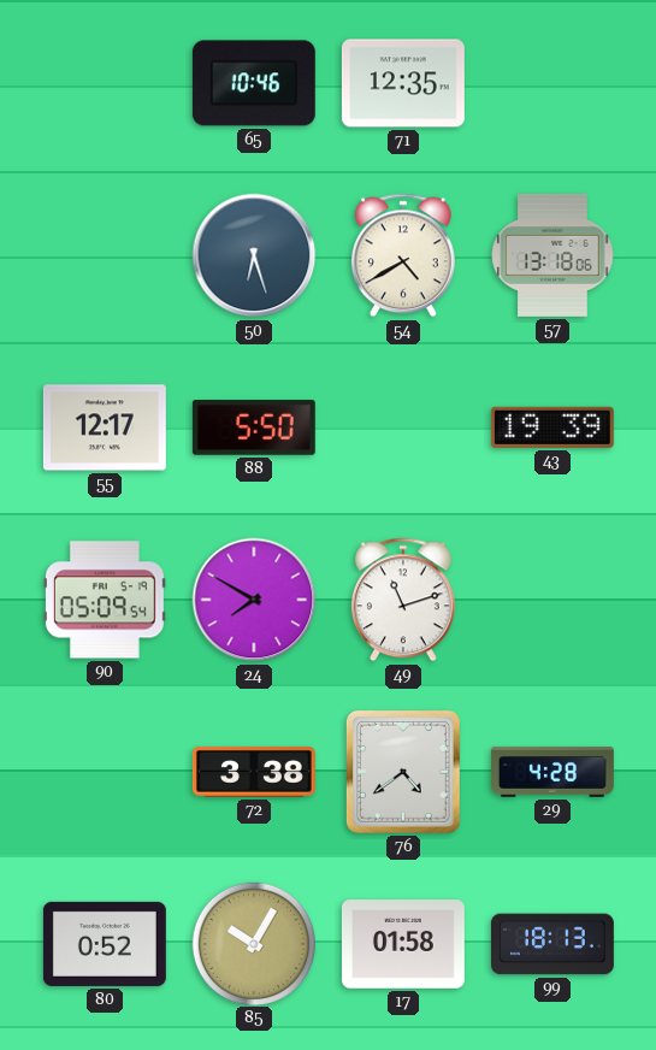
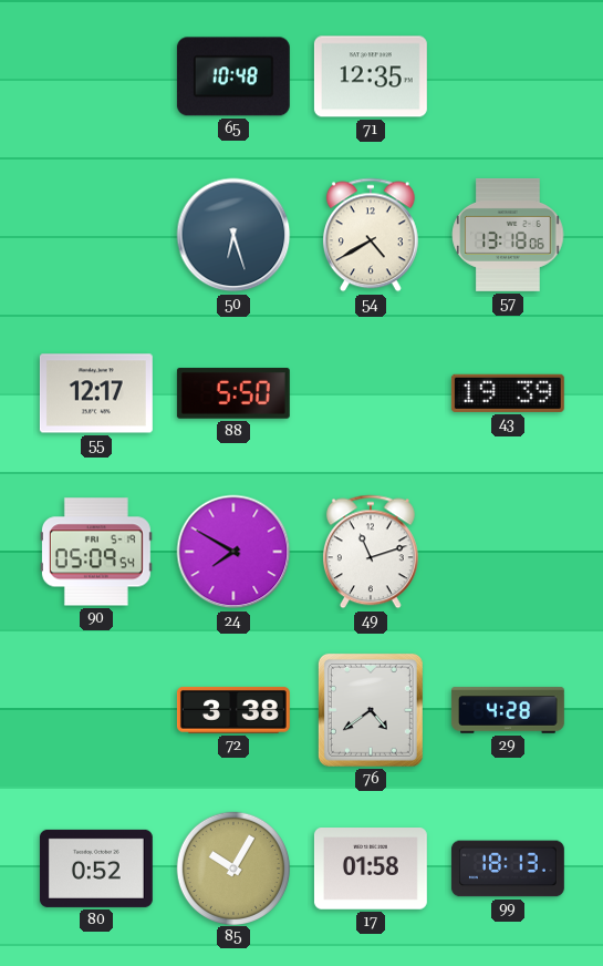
65: 10:46 -> 10:48 (233, 76)
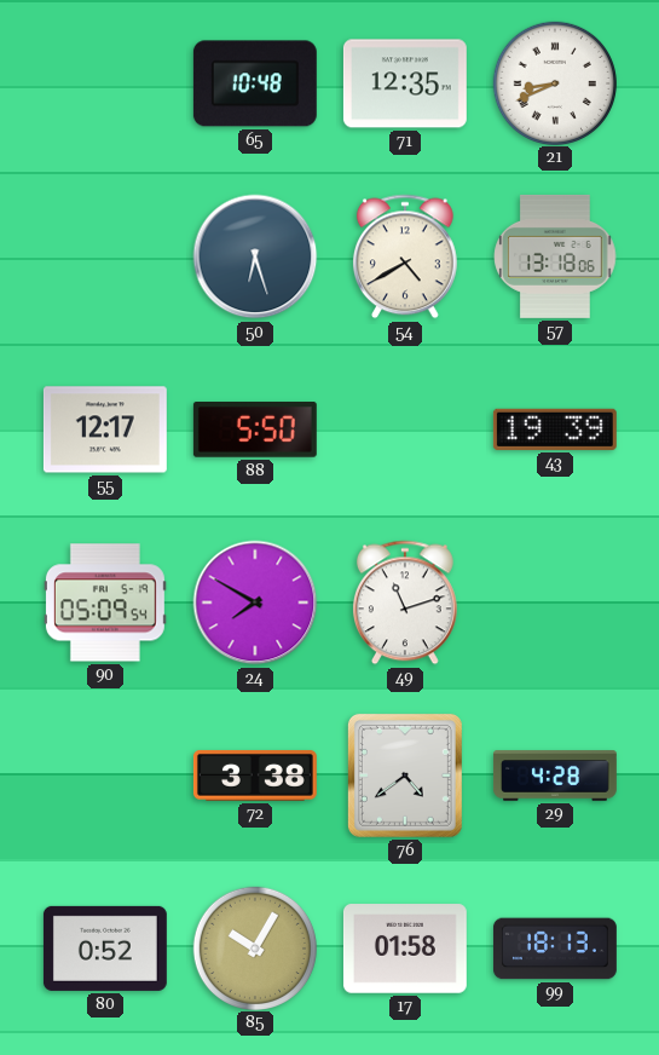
21: none -> 8:41 (554, 82)
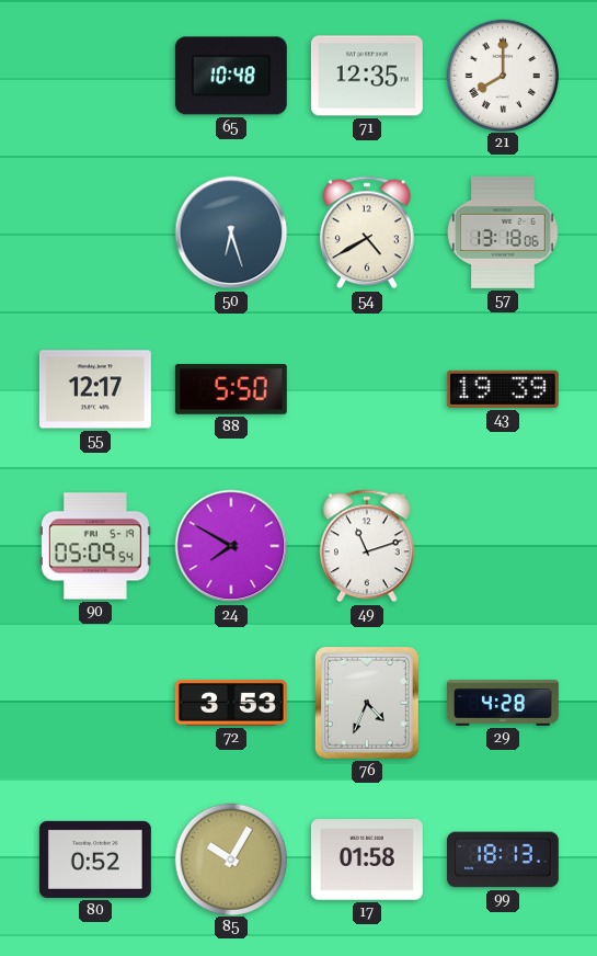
21: 8:41 -> 8:00 (502, 75)
72: 3:38 -> 3:53 (231, 703)
76: 4:39 -> 4:34 (367, 703)
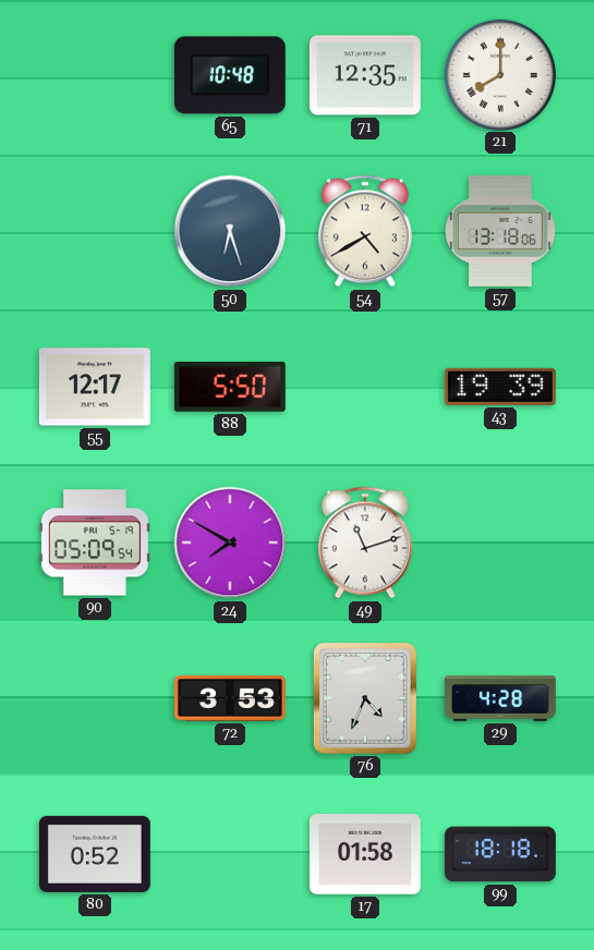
85: 10:05 -> none (230, 858)
99: 18:13 -> 18:18 (500, 854)
